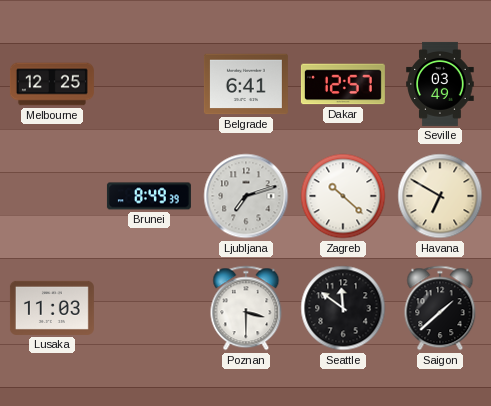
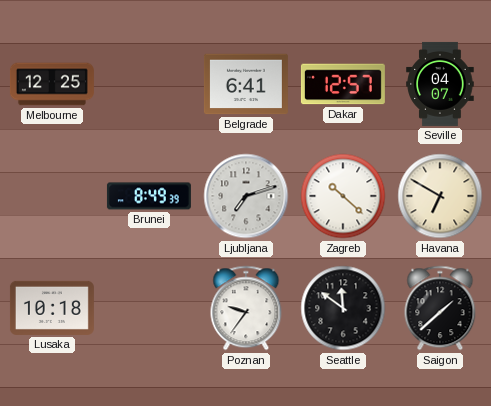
Seville: 03:49 -> 04:07 (440, 84)
Lusaka: 11:03 -> 10:18 (52, 308)
Poznan: 3:30 -> 9:36 (246, 308)
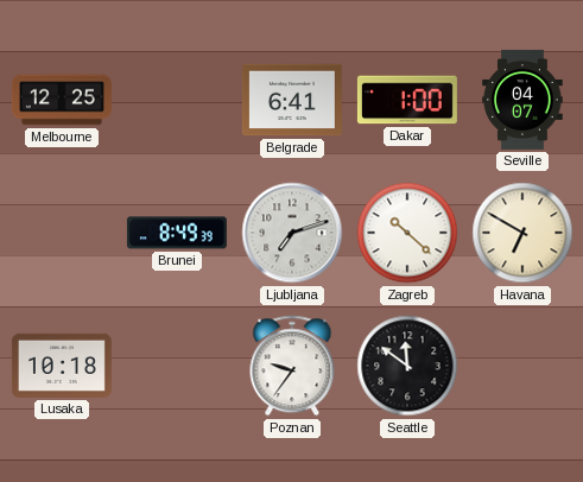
Dakar: 12:57 -> 1:00 (407, 100)
Saigon: 1:38 -> none (440, 308)
